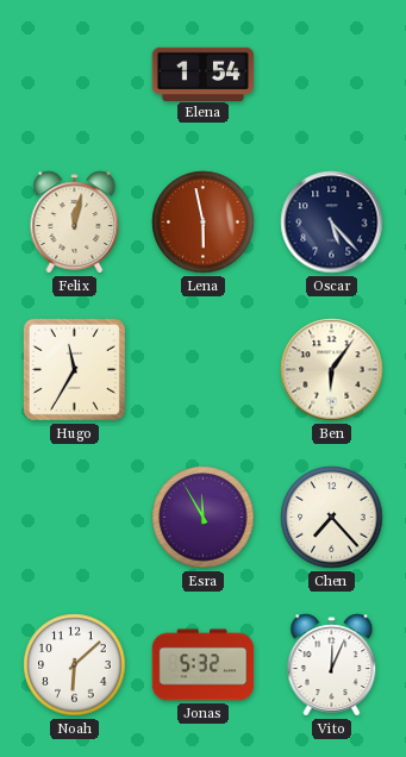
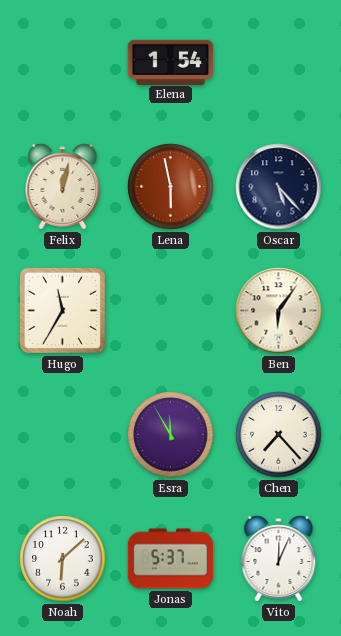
Jonas: 5:32 -> 5:37 (171, 559)
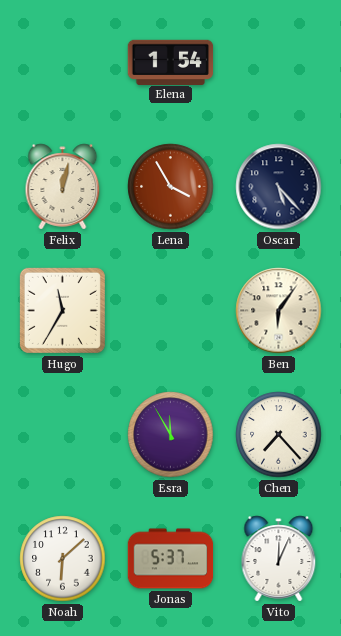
Lena: 5:58 -> 3:55 (171, 187)
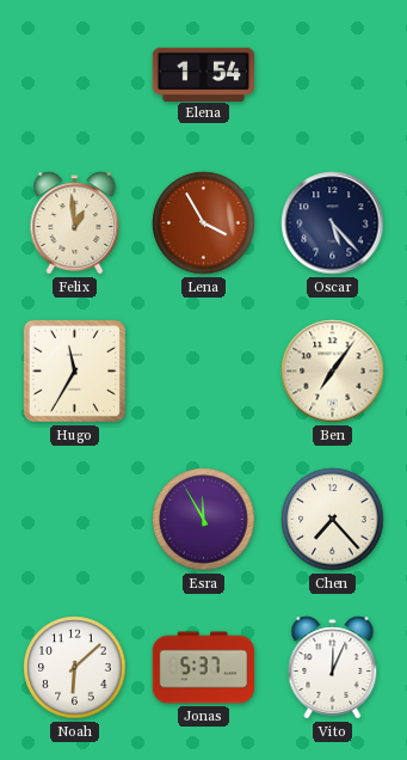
Felix: 12:02 -> 12:59 (75, 223)
Ben: 6:06 -> 7:06 (333, 372)
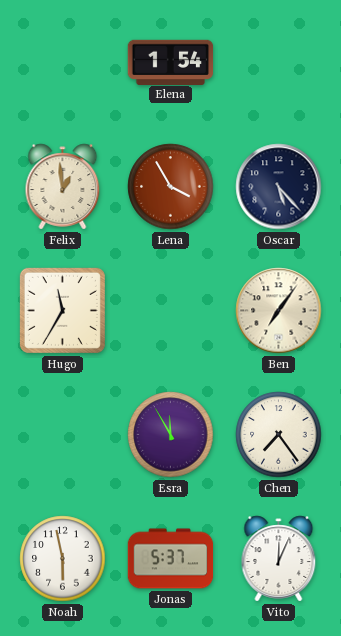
Chen: 7:23 -> 7:24 (279, 435)
Noah: 6:08 -> 5:58 (63, 559)
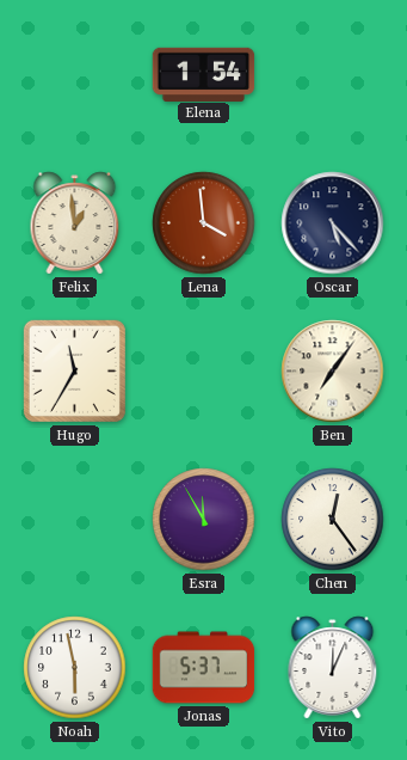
Lena: 3:55 -> 3:59 (204, 223)
Chen: 7:24 -> 12:24 (333, 520)
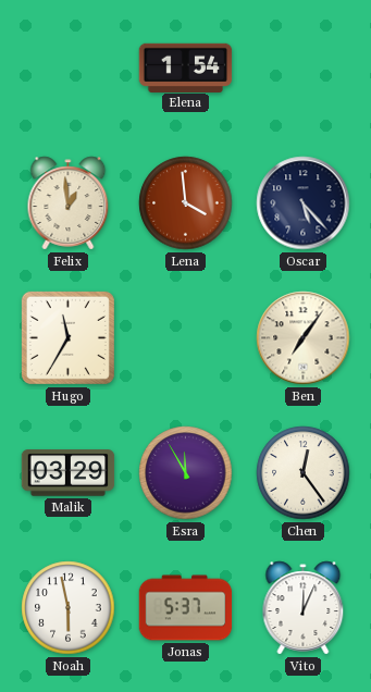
Malik: none -> 03:29 (69, 473)
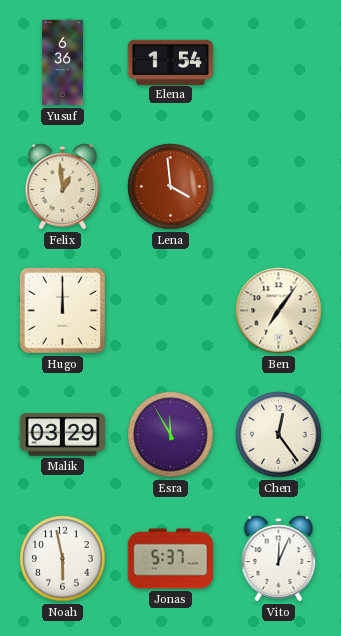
Yusuf: none -> 6:36 (62, 63)
Oscar: 5:23 -> none (304, 203)
Hugo: 11:35 -> 12:00 (62, 310)
